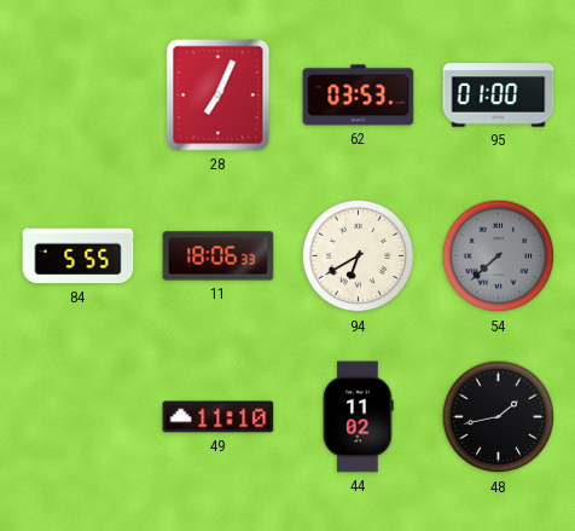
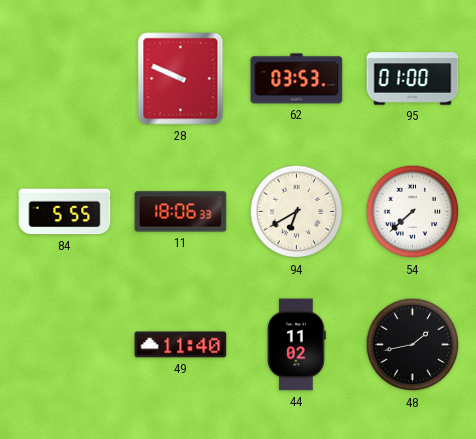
28: 7:04 -> 9:49 (181, 79)
54 dial: grey -> white (413, 212)
49: 11:10 -> 11:40 (181, 345)
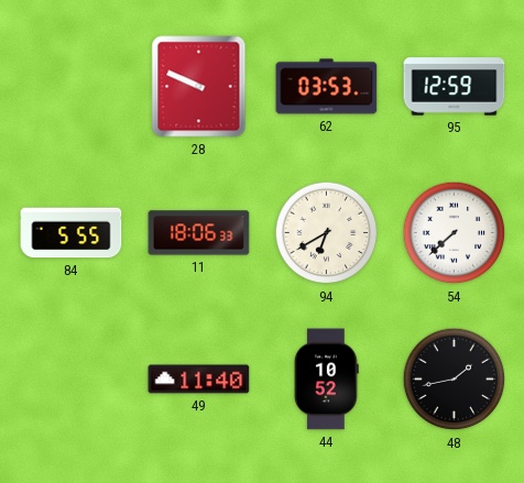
95: 01:00 -> 12:59 (455, 87)
44: 11:02 -> 10:52 (327, 380)
